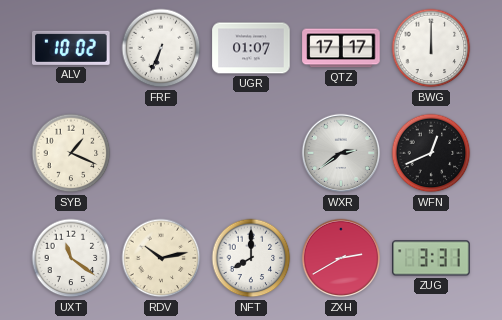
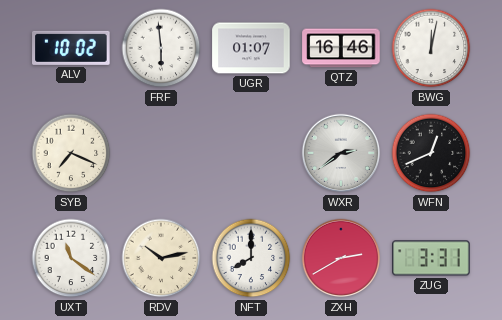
FRF: 6:34 -> 5:59 (161, 48)
QTZ: 17:17 -> 16:46 (341, 48)
BWG: 12:00 -> 12:02 (431, 48)
SYB: 1:19 -> 7:19 (71, 153)
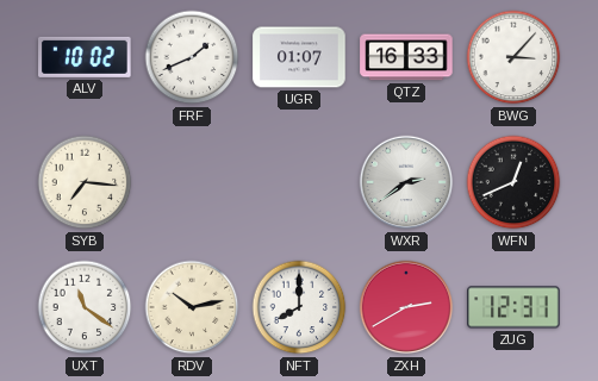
FRF: 5:59 -> 1:41 (192, 57)
QTZ: 16:46 -> 16:33 (406, 57)
BWG: 12:02 -> 3:07 (513, 57)
SYB: 7:19 -> 7:16 (85, 182)
ZUG: 3:31 -> 12:31 (513, 307)
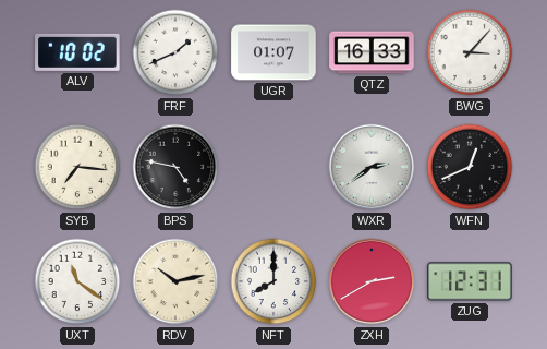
BPS: none -> 4:47 (175, 167)
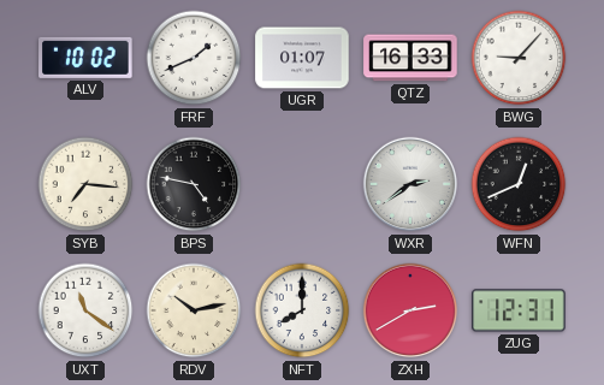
BWG: 3:07 -> 9:07 (519, 58)
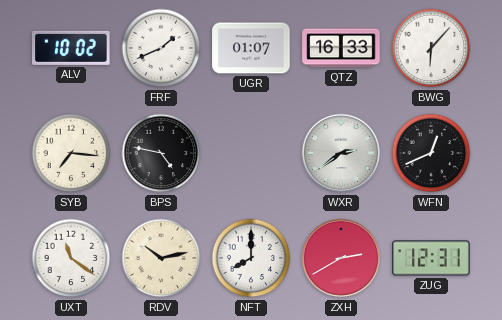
BWG: 9:07 -> 6:07 (431, 48)
